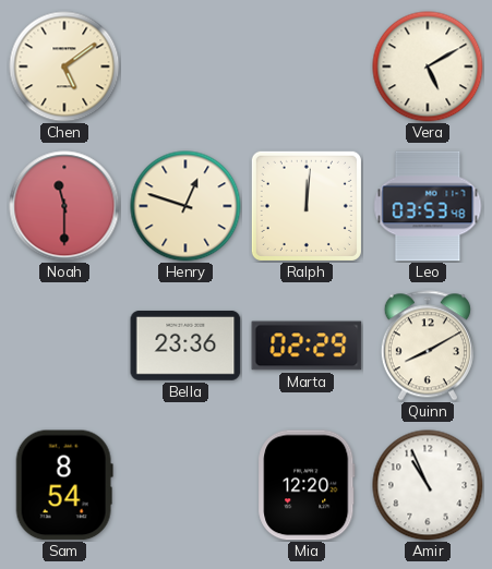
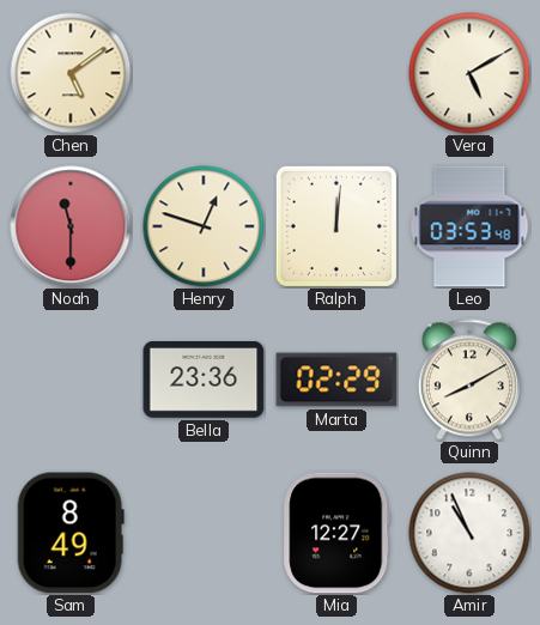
Sam: 8:54 -> 8:49 (71, 533)
Mia: 12:20 -> 12:27 (336, 533)
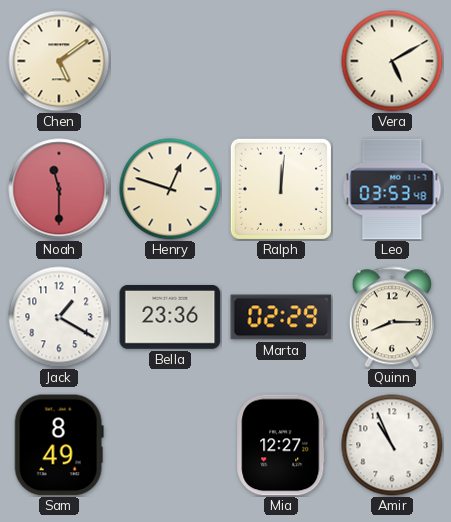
Jack: none -> 1:20 (59, 317)
Quinn: 8:10 -> 8:15 (392, 317)
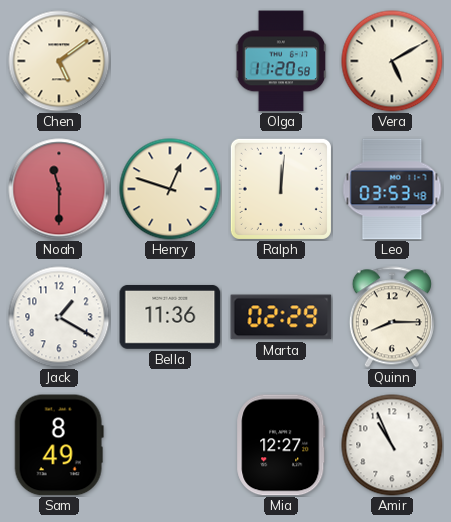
Olga: none -> 11:20 (281, 61)
Bella: 23:36 -> 11:36 (170, 317)
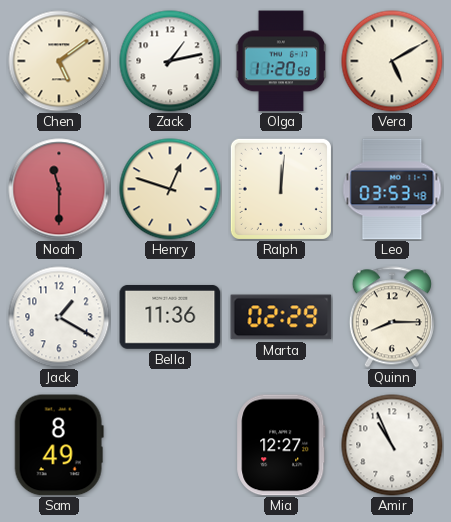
Zack: none -> 1:13 (170, 61)
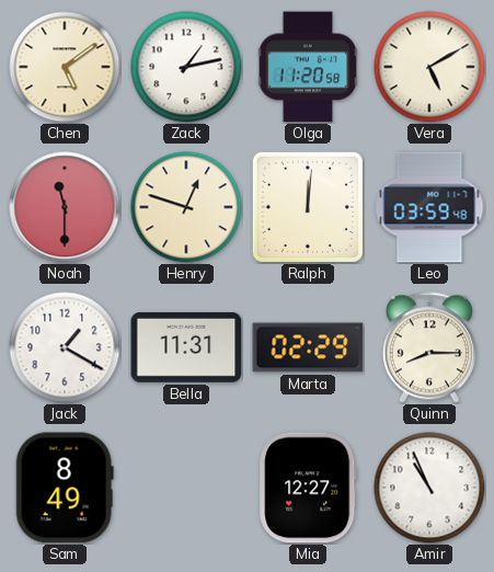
Leo: 03:53 -> 03:59 (429, 207)
Bella: 11:36 -> 11:31 (186, 347)
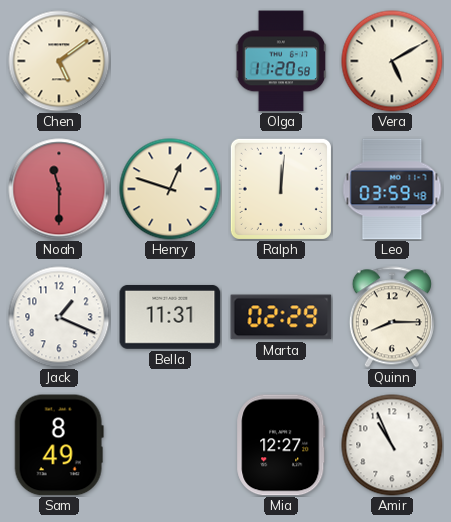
Zack: 1:13 -> none (186, 67)
Jack: 1:20 -> 1:19 (59, 317)
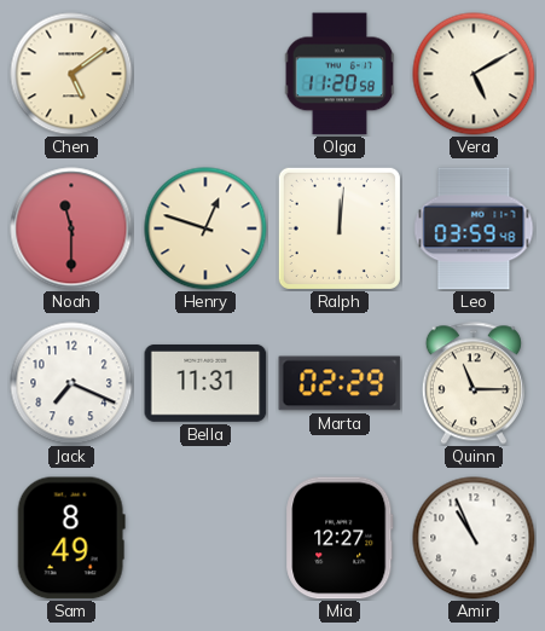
Jack: 1:19 -> 7:19 (71, 383)
Quinn: 8:15 -> 11:15 (474, 383)
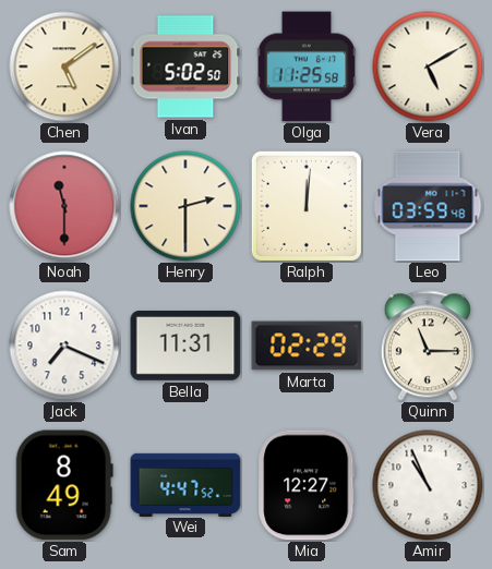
Ivan: none -> 5:02 (185, 66)
Olga: 11:20 -> 11:25 (307, 66)
Henry: 12:48 -> 2:30 (185, 206)
Wei: none -> 4:47 (185, 484)
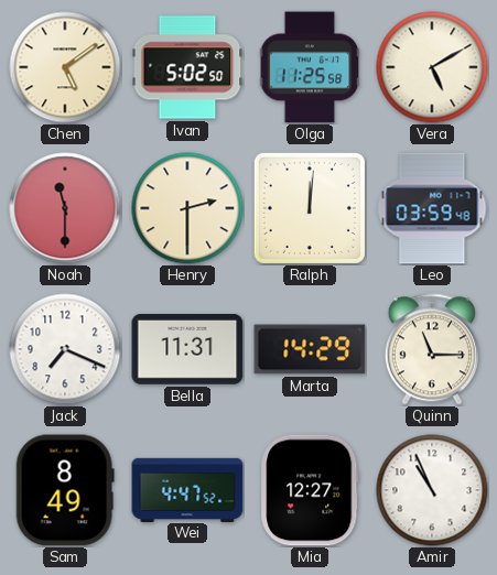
Marta: 02:29 -> 14:29 (310, 349)
